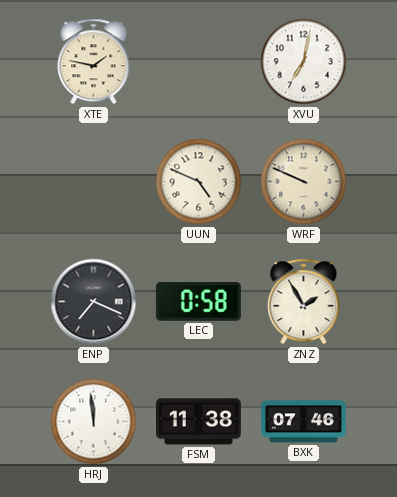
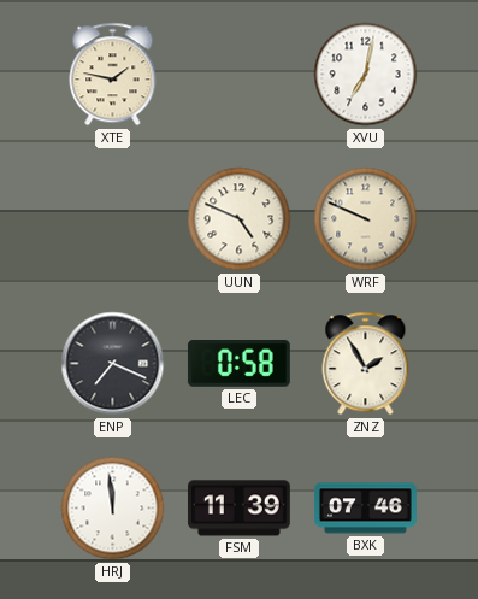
FSM: 11:38 -> 11:39 (238, 509)
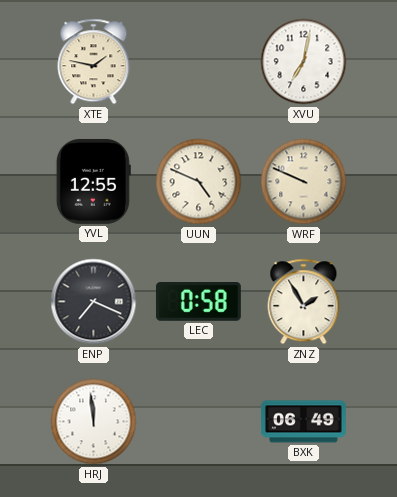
YVL: none -> 12:55 (93, 181)
FSM: 11:39 -> none (238, 509)
BXK: 07:46 -> 06:49 (304, 422)
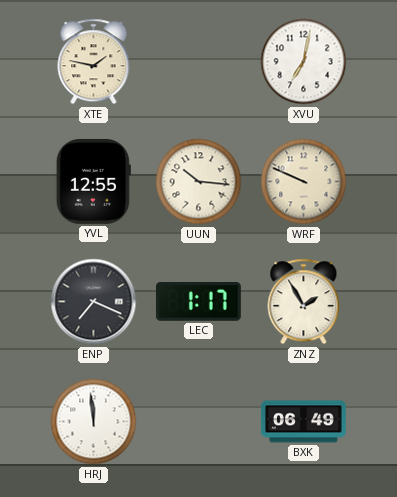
UUN: 4:49 -> 10:16 (199, 182)
LEC: 0:58 -> 1:17 (198, 302)
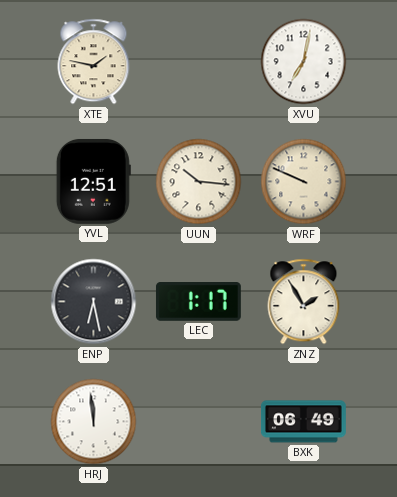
YVL: 12:55 -> 12:51 (93, 181)
ENP: 7:19 -> 6:28 (94, 302)
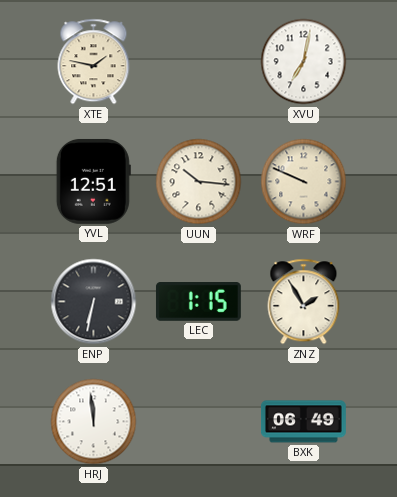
ENP: 6:28 -> 6:32 (94, 302)
LEC: 1:17 -> 1:15 (198, 302)
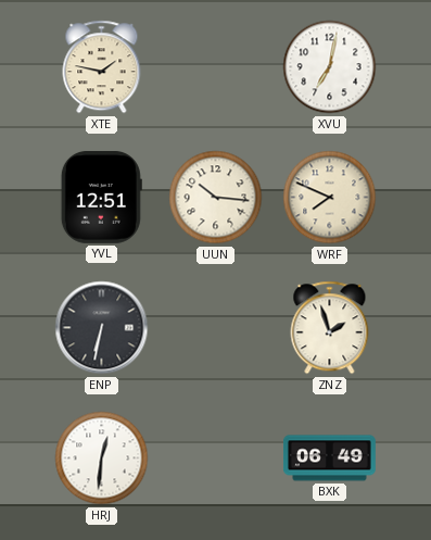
WRF: 9:49 -> 7:49 (330, 198)
LEC: 1:15 -> none (198, 302)
ZNZ: 1:55 -> 1:57 (330, 328)
HRJ: 11:59 -> 12:31 (102, 459)
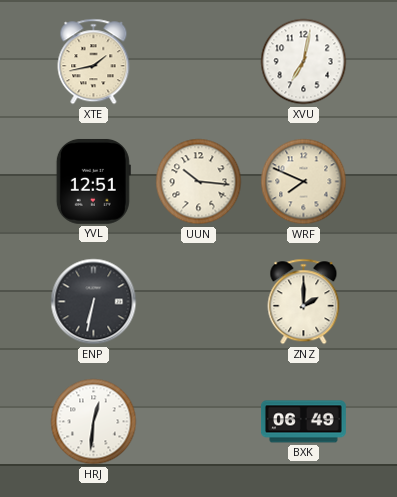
XTE: 1:47 -> 1:43 (94, 62)
ZNZ: 1:57 -> 2:00 (304, 302)
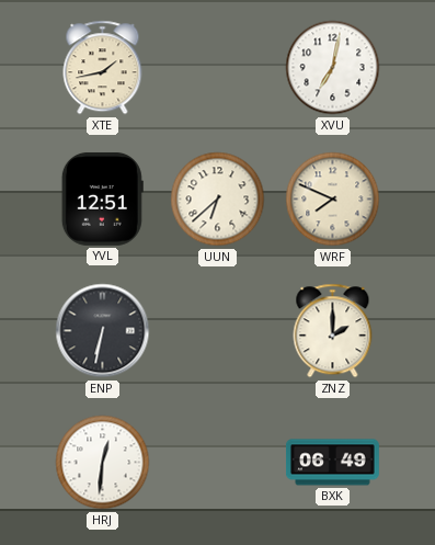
UUN: 10:16 -> 6:38 (218, 200)
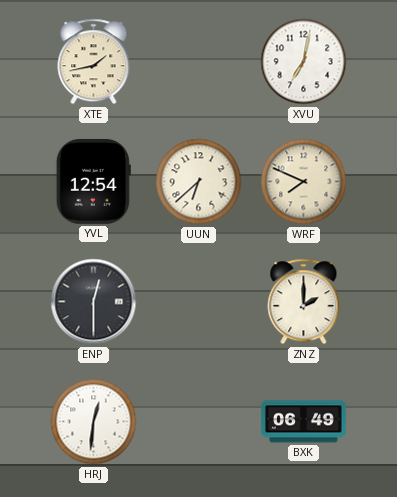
YVL: 12:51 -> 12:54 (93, 181)
ENP: 6:32 -> 12:30 (94, 302)
